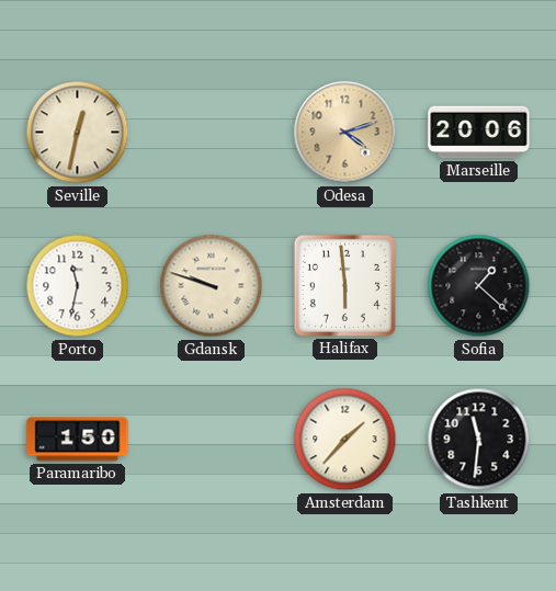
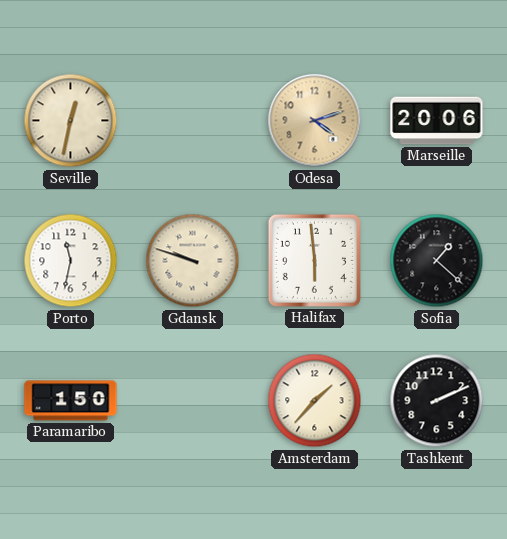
Tashkent: 11:31 -> 2:11 (437, 401)
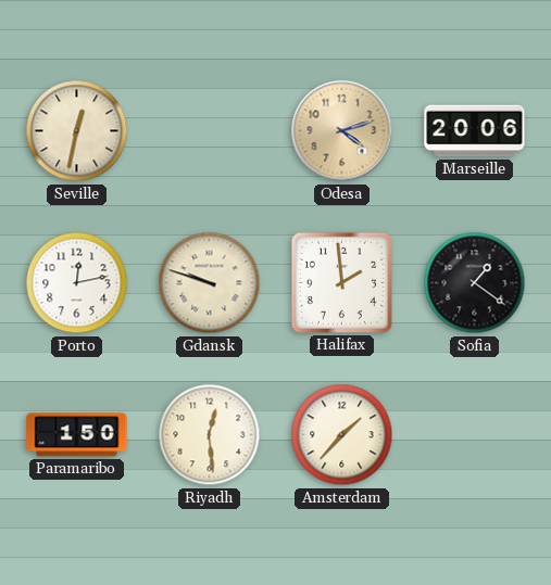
Porto: 11:32 -> 12:13 (77, 283)
Halifax: 5:59 -> 1:59 (341, 282)
Sofia: 1:22 -> 1:21 (475, 283)
Riyadh: none -> 12:29 (210, 435)
Tashkent: 2:11 -> none (437, 401)
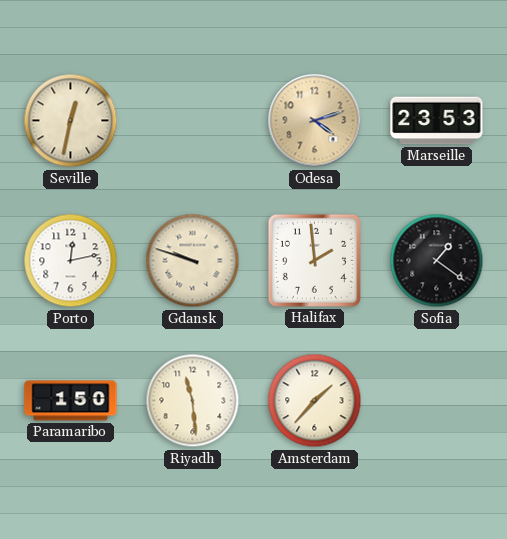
Marseille: 20:06 -> 23:53 (437, 121)
Riyadh: 12:29 -> 11:29 (193, 401)
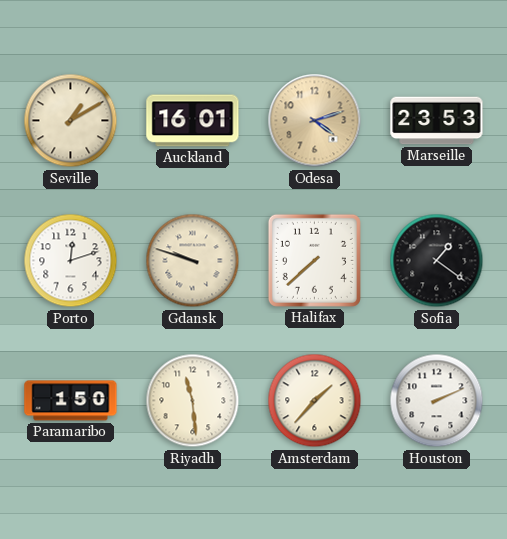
Seville: 12:32 -> 1:10 (71, 121)
Auckland: none -> 16:01 (193, 121)
Porto: 12:13 -> 12:12 (71, 261)
Halifax: 1:59 -> 7:38 (314, 260)
Houston: none -> 2:11 (437, 401)
